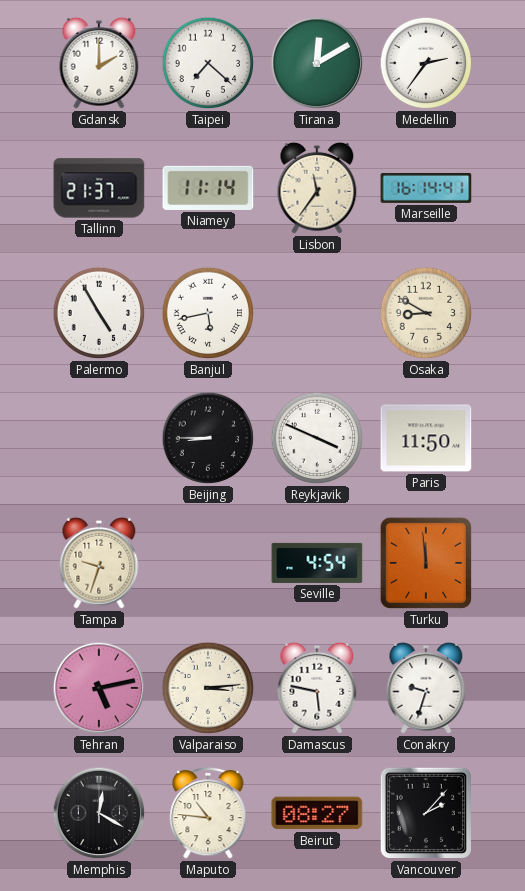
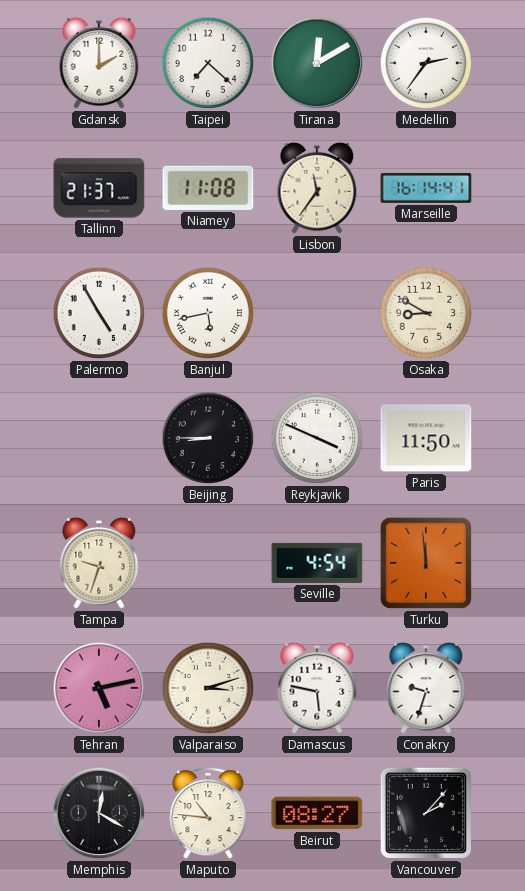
Niamey: 11:14 -> 11:08 (208, 188)
Valparaiso: 3:14 -> 3:12 (208, 688)
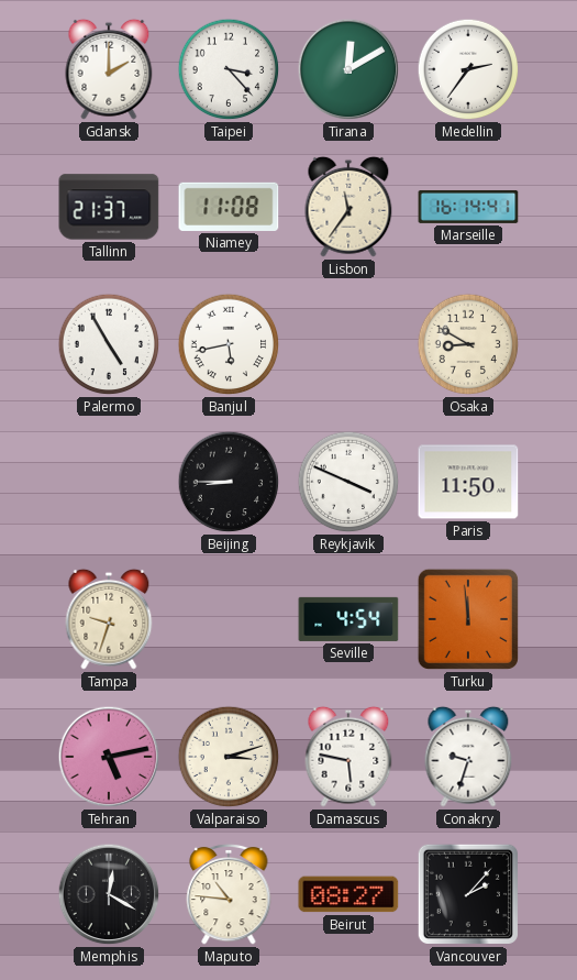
Taipei: 7:22 -> 3:23 (229, 69)
